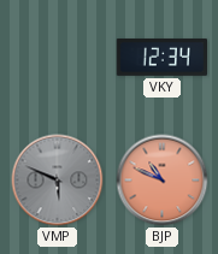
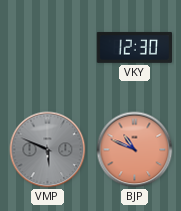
VKY: 12:34 -> 12:30 (134, 47)
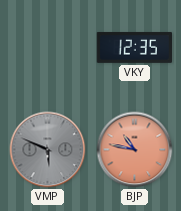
VKY: 12:30 -> 12:35 (134, 47)
BJP: 10:49 -> 10:47 (135, 150)
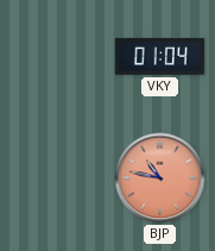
VKY: 12:35 -> 01:04 (159, 56)
VMP: 5:49 -> none (48, 150)
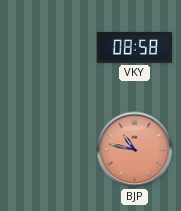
VKY: 01:04 -> 08:58 (134, 47)
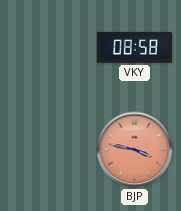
BJP: 10:47 -> 3:47 (135, 150)
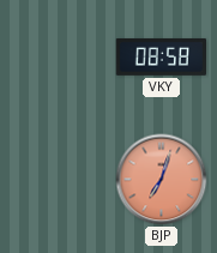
BJP: 3:47 -> 7:03 (162, 180)
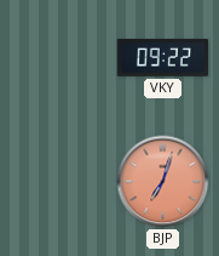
VKY: 08:58 -> 09:22 (162, 57)
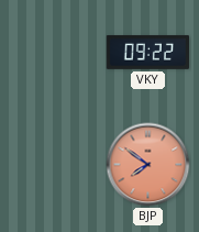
BJP: 7:03 -> 7:51 (148, 165)
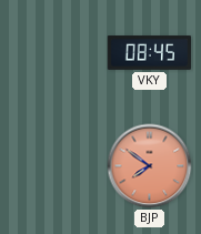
VKY: 09:22 -> 08:45 (149, 52)
